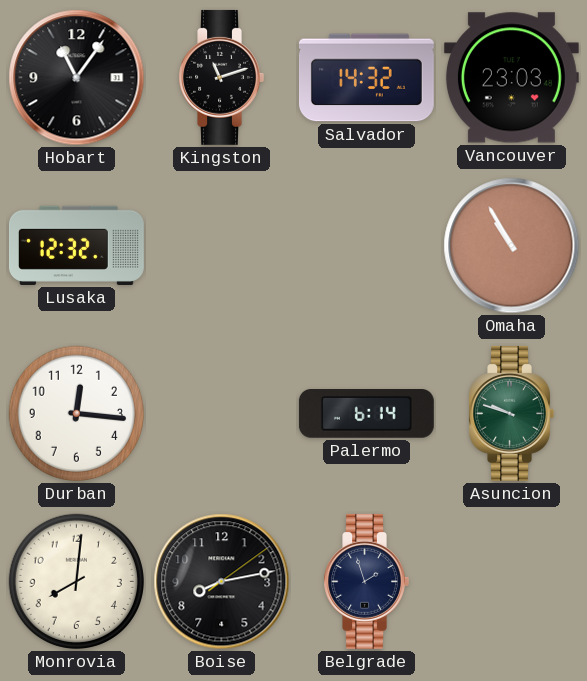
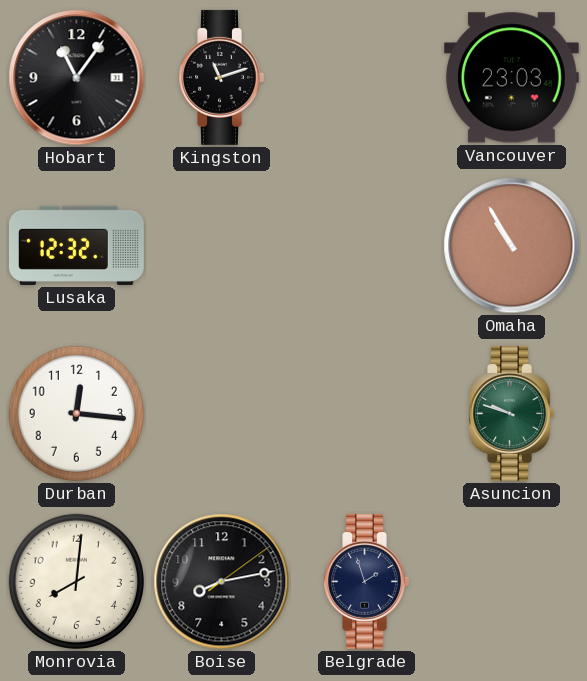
Salvador: 14:32 -> none (366, 78)
Palermo: 6:14 -> none (366, 414)
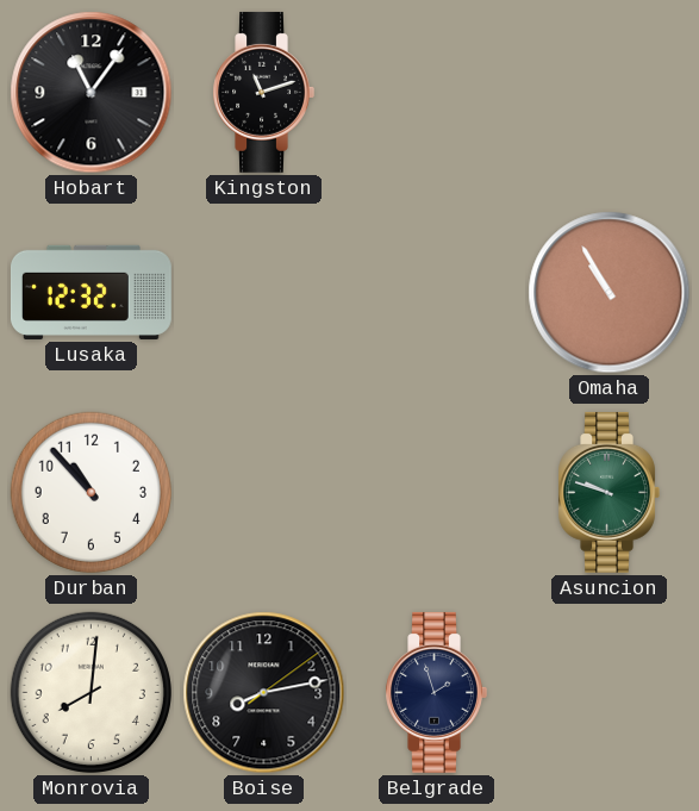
Vancouver: 23:03 -> none (511, 78)
Durban: 12:16 -> 10:53 (91, 492)
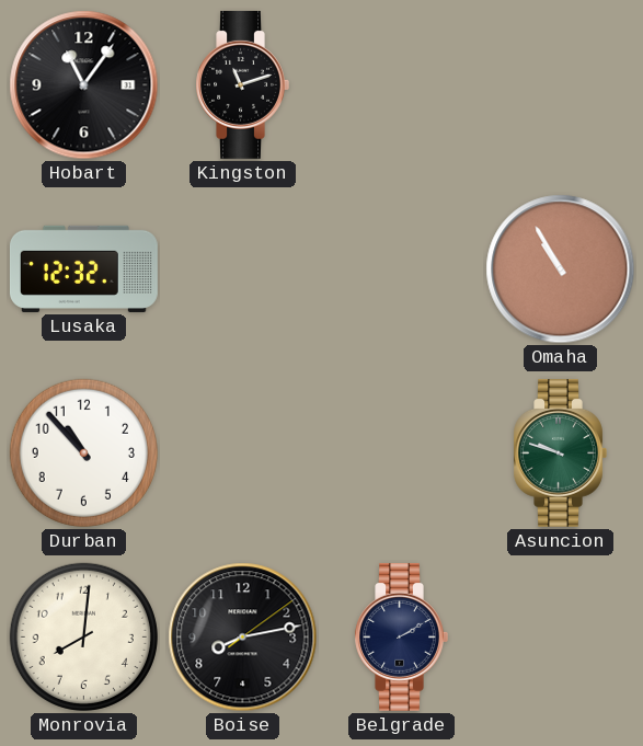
Belgrade: 1:57 -> 2:10 (401, 636)
